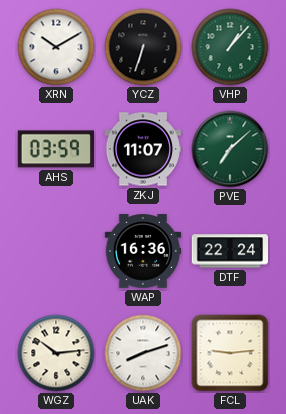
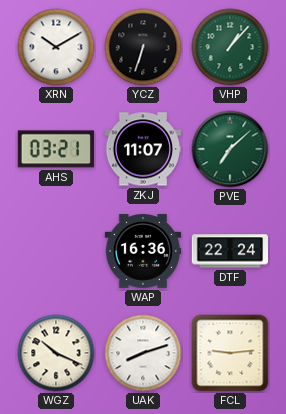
AHS: 03:59 -> 03:21 (56, 149)
WGZ: 10:14 -> 10:19 (56, 353)
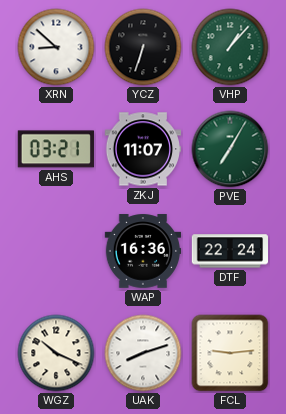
XRN: 10:10 -> 8:52 (56, 47)
PVE: 7:08 -> 7:05 (230, 149)
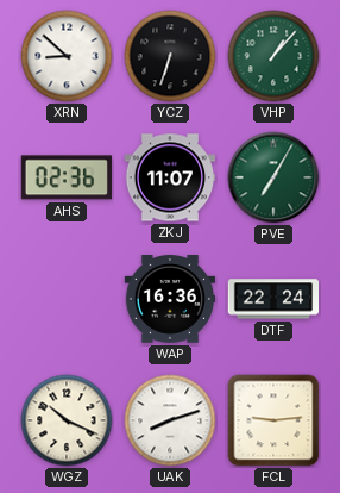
AHS: 03:21 -> 02:36 (67, 177)
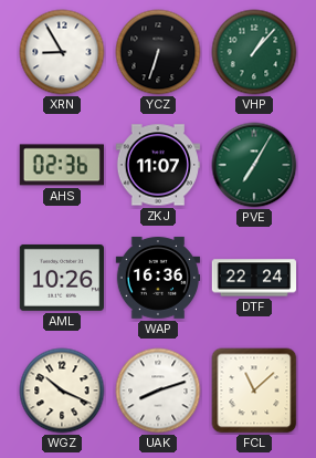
XRN: 8:52 -> 8:55 (62, 52)
AML: none -> 10:26 (61, 278)
FCL: 9:14 -> 11:08 (254, 391)
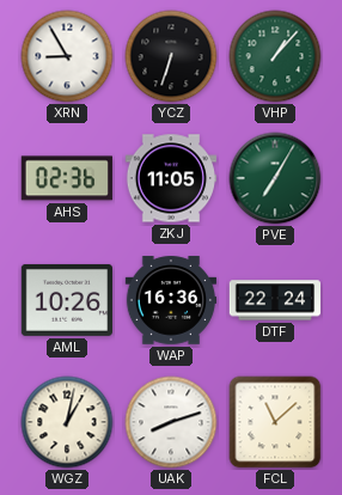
ZKJ: 11:07 -> 11:05 (171, 178)
WGZ: 10:19 -> 1:02 (67, 422)
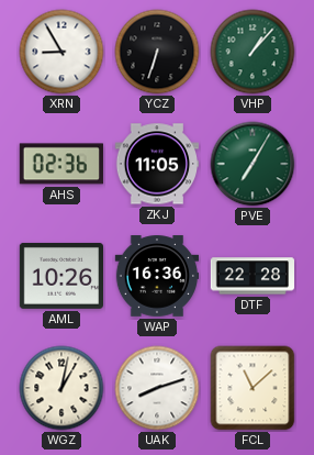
DTF: 22:24 -> 22:28 (253, 276)
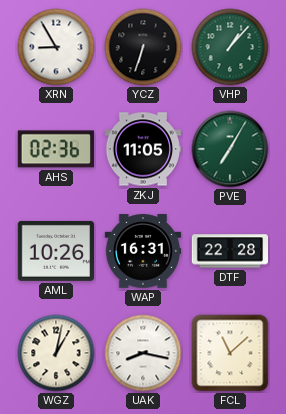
WAP: 16:36 -> 16:31 (143, 251)
UAK: 8:12 -> 8:17 (143, 353)
